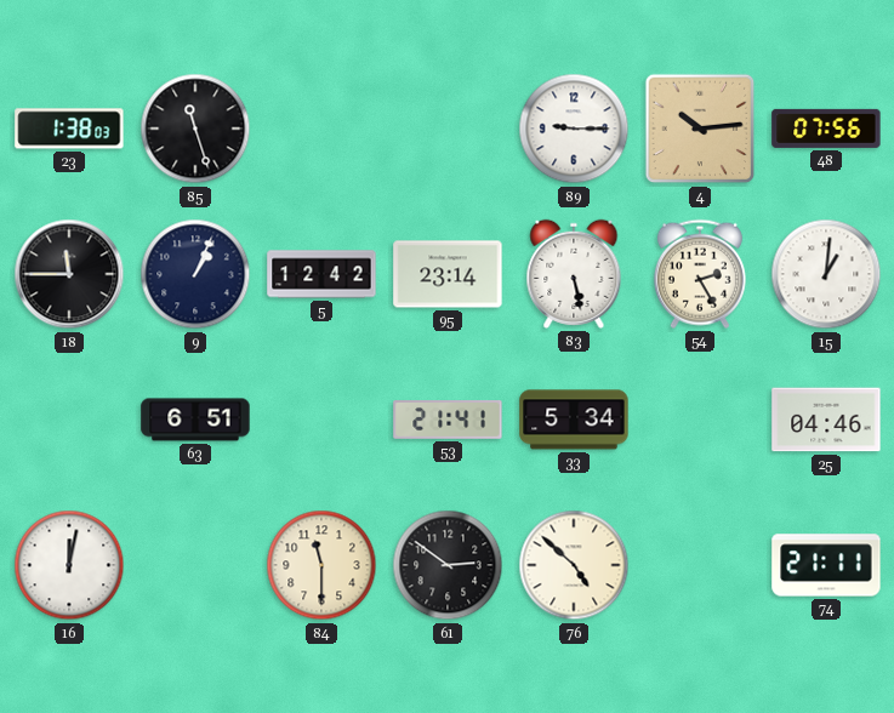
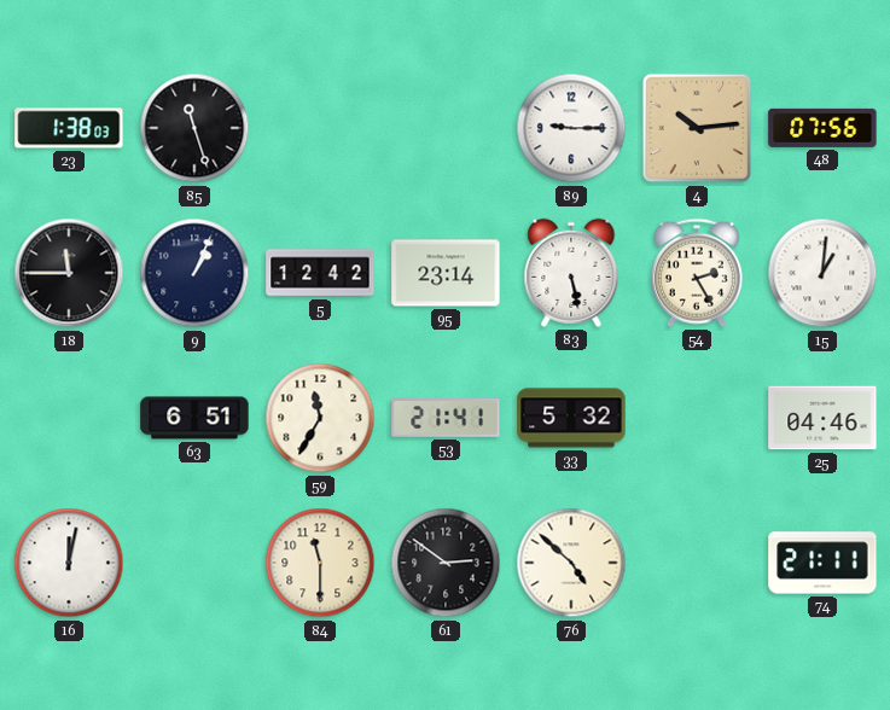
59: none -> 11:35 (320, 418)
33: 5:34 -> 5:32 (571, 418)
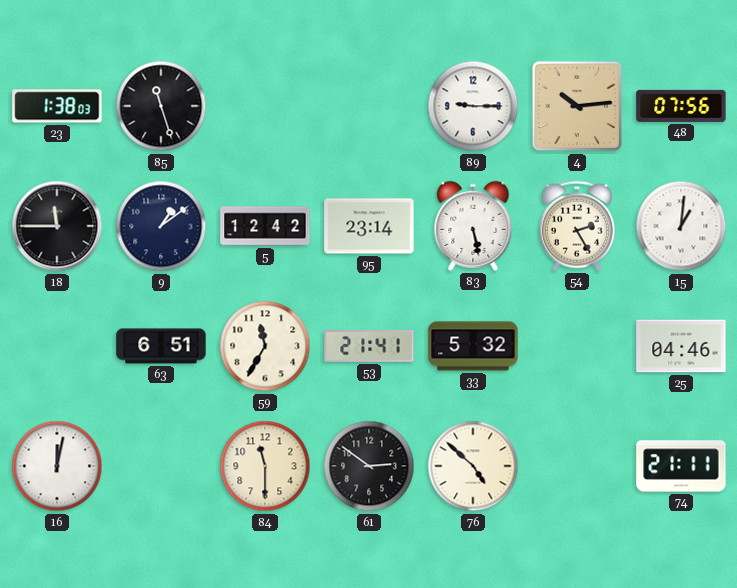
9: 1:04 -> 1:09 (161, 226)
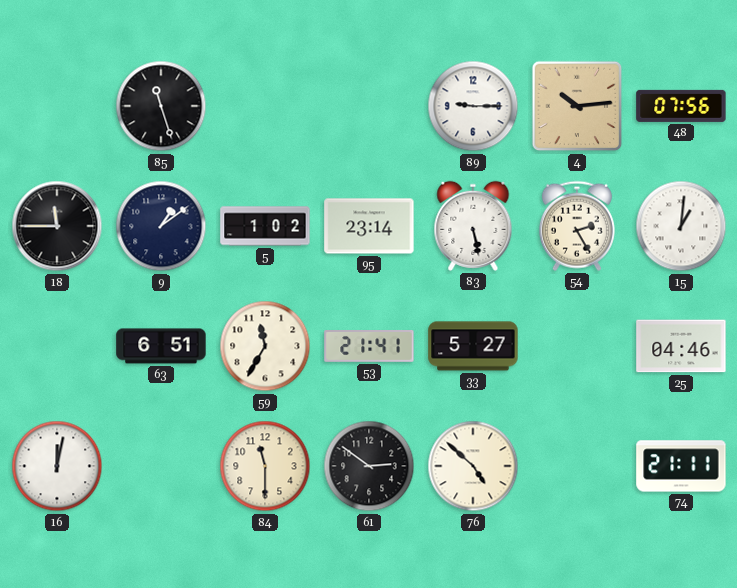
23: 1:38 -> none (57, 106)
5: 12:42 -> 1:02 (265, 226)
33: 5:32 -> 5:27 (473, 346)
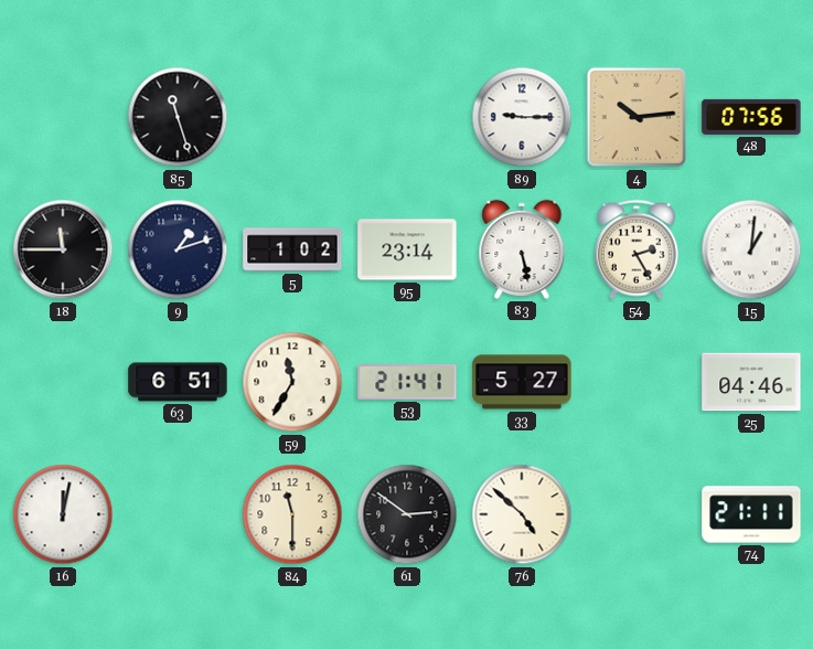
9: 1:09 -> 1:12 (178, 249)
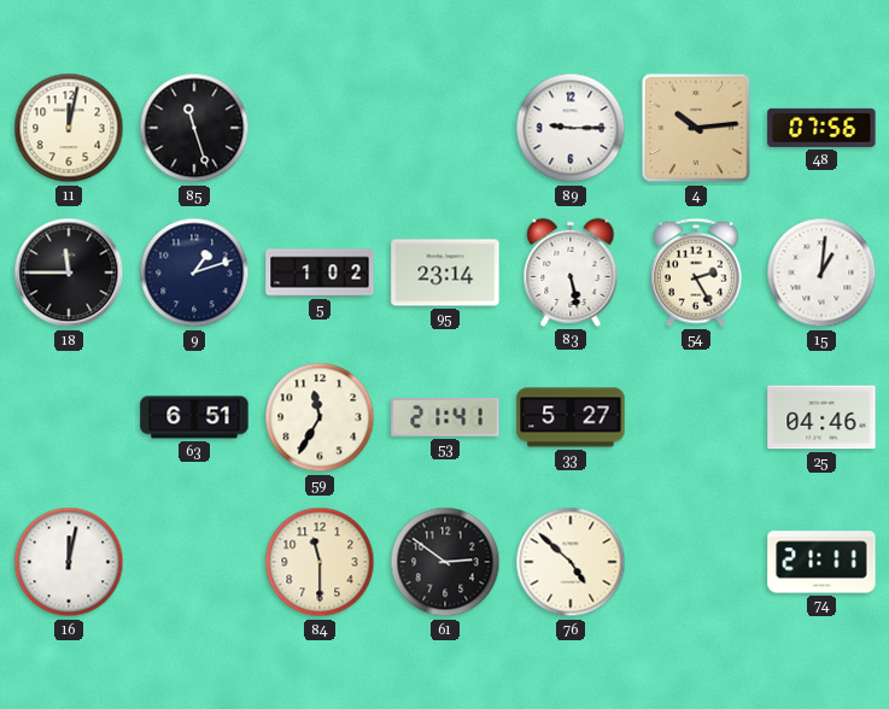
11: none -> 12:02 (69, 128)
